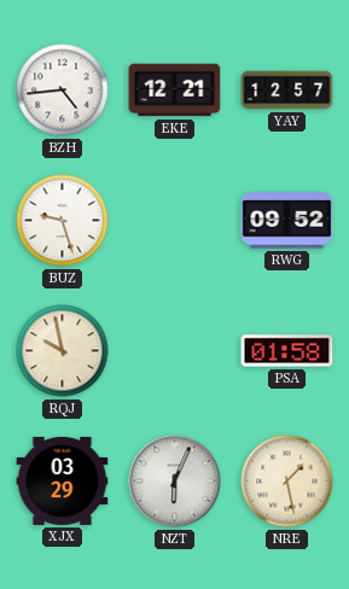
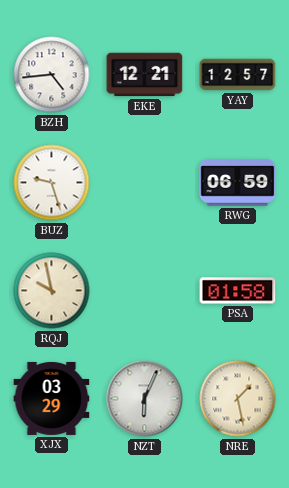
RWG: 09:52 -> 06:59 (238, 183)
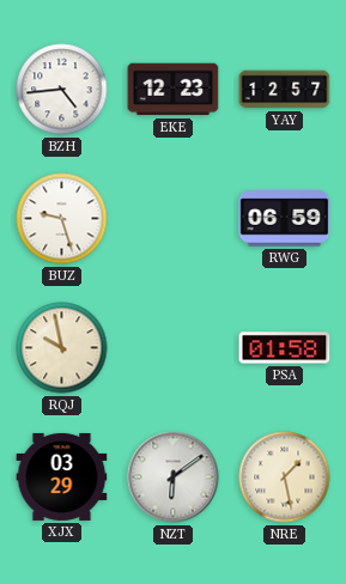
EKE: 12:21 -> 12:23 (174, 90)
NZT: 6:04 -> 6:09 (174, 477)
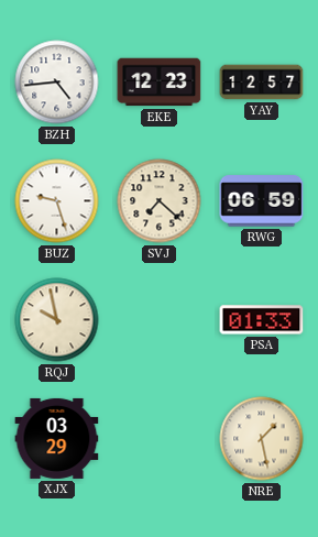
SVJ: none -> 7:22 (160, 201)
PSA: 01:58 -> 01:33 (262, 320)
NZT: 6:09 -> none (174, 477)
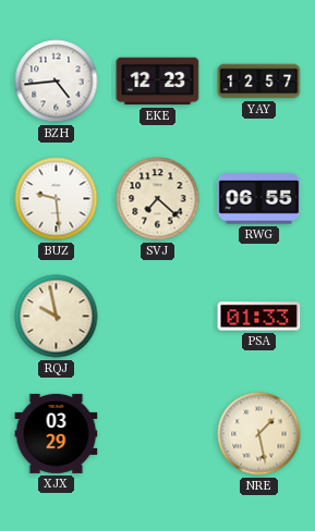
BUZ: 9:27 -> 9:29 (57, 199)
RWG: 06:59 -> 06:55 (259, 199)
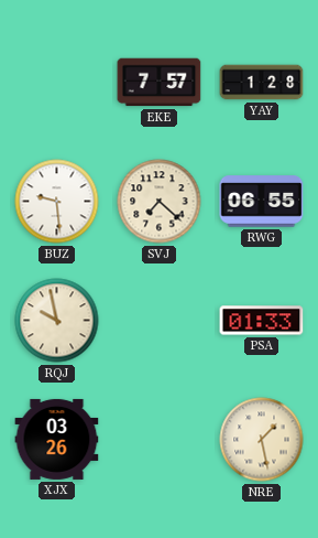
BZH: 4:44 -> none (57, 82)
EKE: 12:23 -> 7:57 (160, 83)
YAY: 12:57 -> 1:28 (262, 83)
XJX: 03:29 -> 03:26 (57, 439)
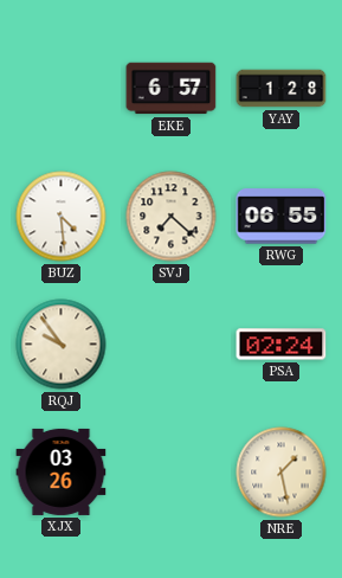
EKE: 7:57 -> 6:57 (172, 89)
BUZ: 9:29 -> 4:29 (62, 217)
RQJ: 9:58 -> 9:54 (62, 345)
PSA: 01:33 -> 02:24 (282, 345)
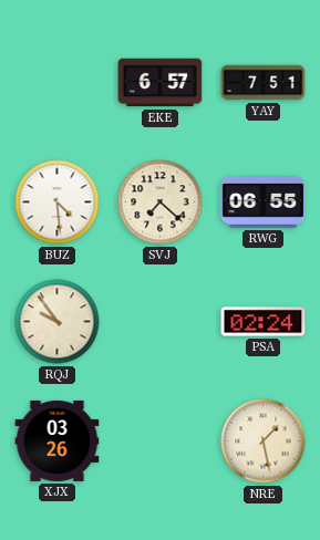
YAY: 1:28 -> 7:51 (264, 83)
